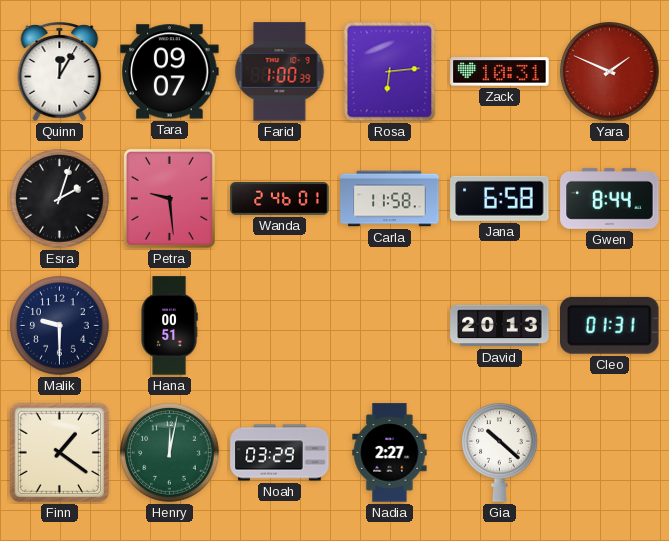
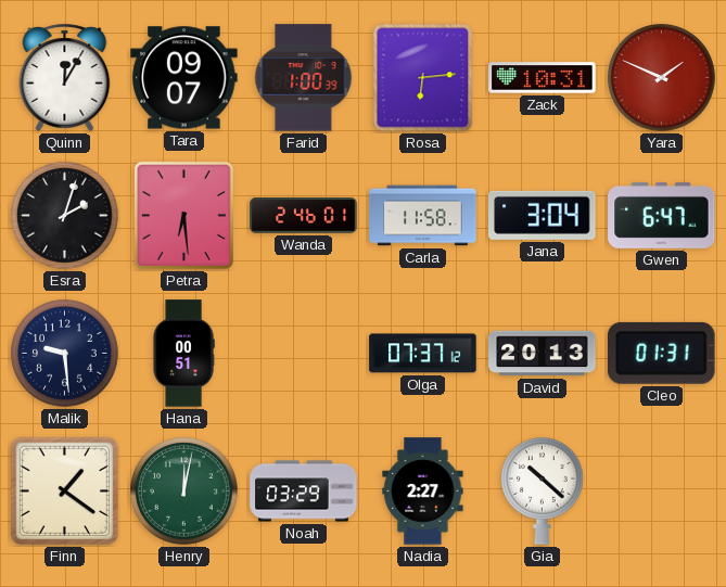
Petra: 9:29 -> 6:29 (183, 215)
Jana: 6:58 -> 3:04 (543, 215)
Gwen: 8:44 -> 6:47 (662, 215)
Malik: 9:30 -> 9:29 (65, 354)
Olga: none -> 07:37 (423, 354)
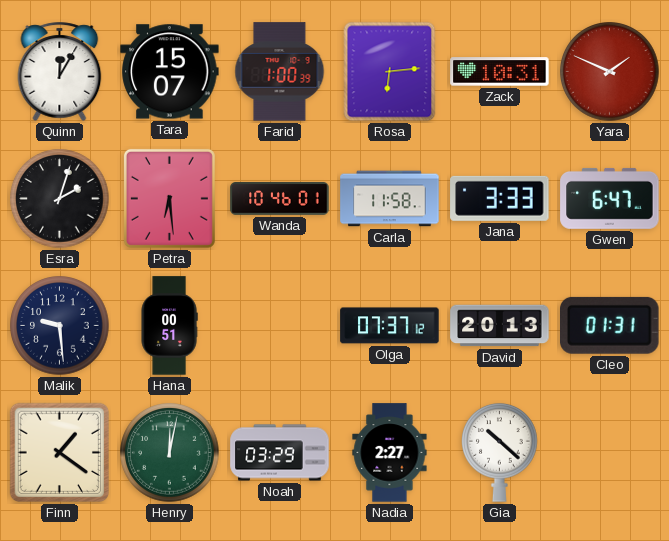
Tara: 09:07 -> 15:07 (170, 72)
Wanda: 2:46 -> 10:46 (280, 199)
Jana: 3:04 -> 3:33 (500, 198)
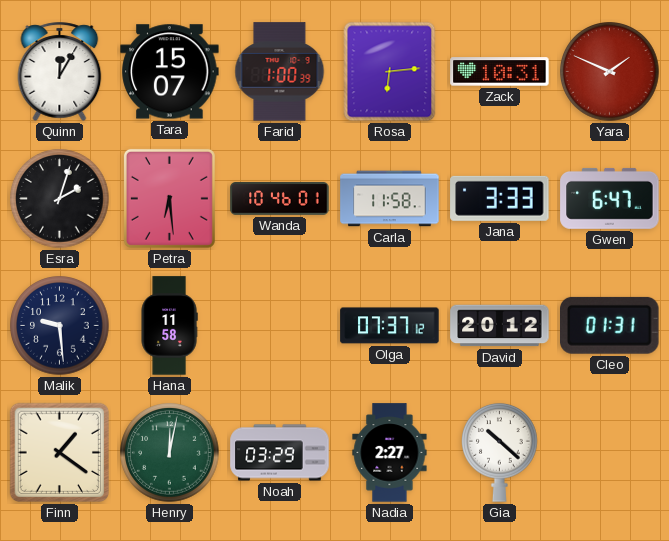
Hana: 00:51 -> 11:58 (169, 326)
David: 20:13 -> 20:12 (500, 326)
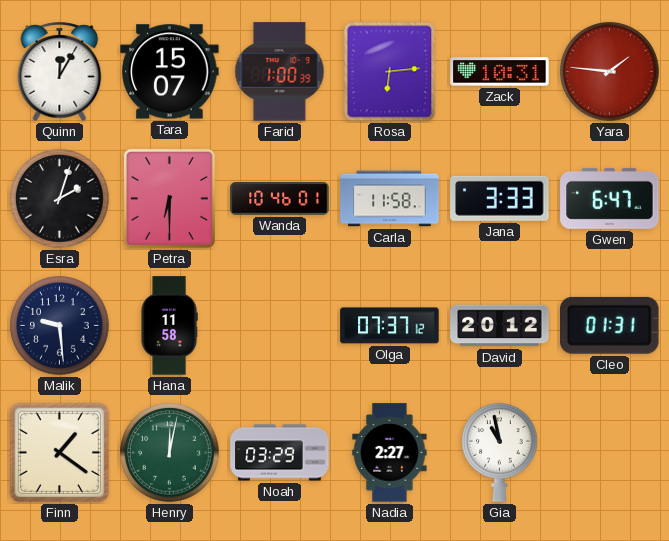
Yara: 1:49 -> 1:46 (610, 72)
Petra: 6:29 -> 6:30 (169, 198)
Gia: 10:22 -> 10:58 (500, 452)
